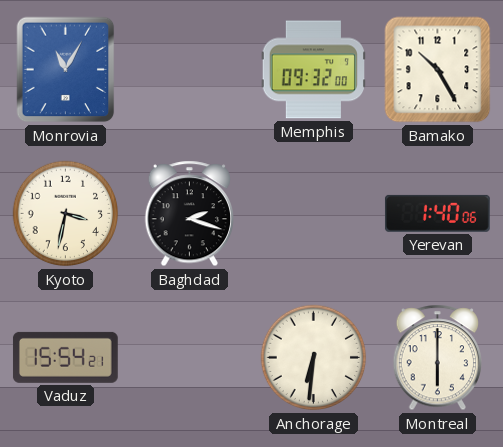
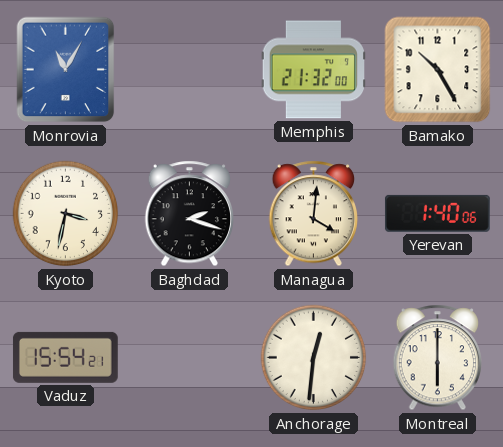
Memphis: 09:32 -> 21:32 (313, 70)
Managua: none -> 4:01 (314, 214)
Anchorage: 6:31 -> 12:31 (314, 358)
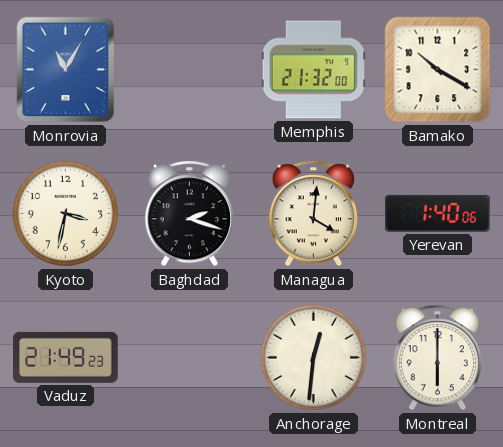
Bamako: 10:25 -> 10:20 (438, 70)
Vaduz: 15:54 -> 21:49 (65, 357)
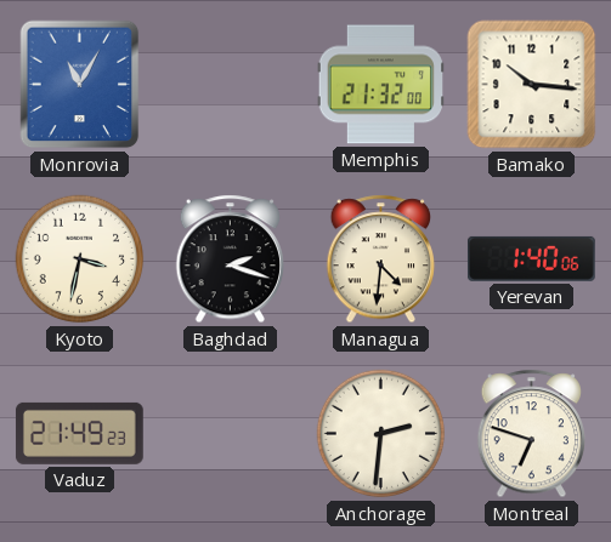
Bamako: 10:20 -> 10:16 (532, 85)
Managua: 4:01 -> 4:31 (381, 259)
Anchorage: 12:31 -> 2:31 (381, 434)
Montreal: 6:00 -> 6:48 (532, 434)
